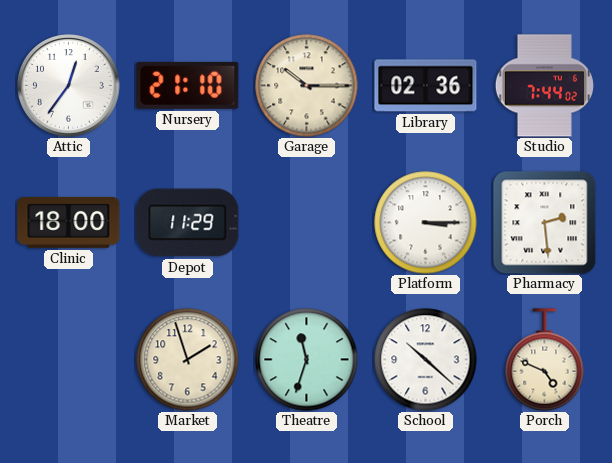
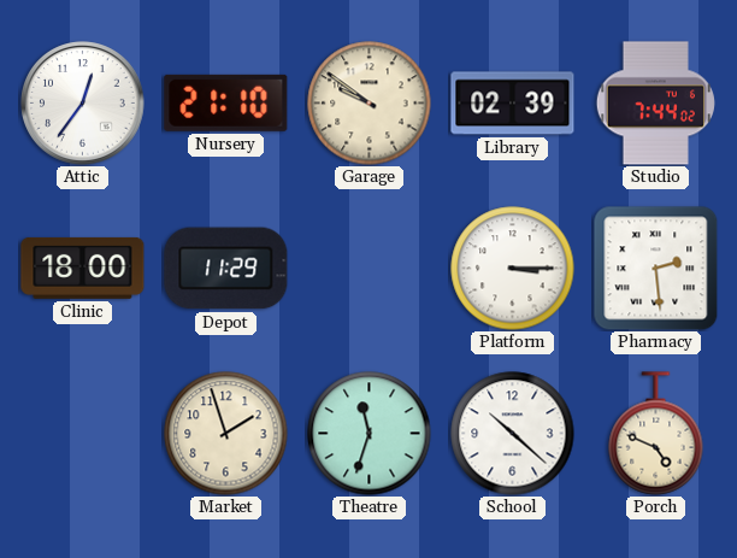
Garage: 10:15 -> 9:51 (370, 104)
Library: 02:36 -> 02:39 (513, 104)
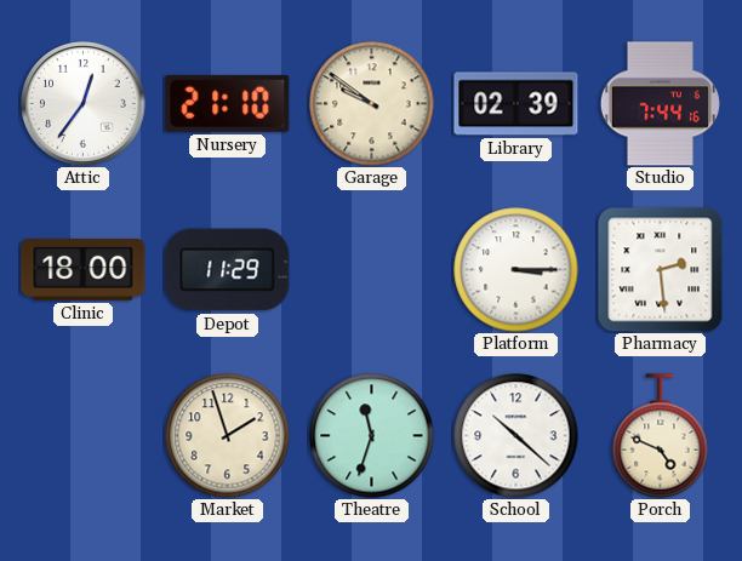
Studio: 7:44:02 -> 7:44:16 (660, 104)
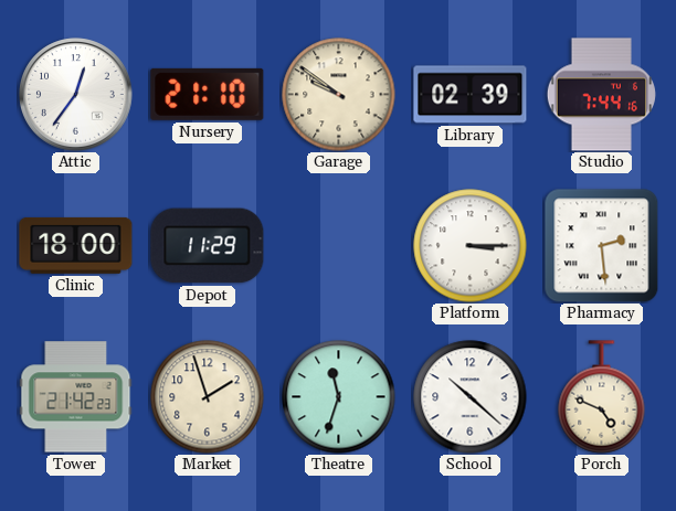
Tower: none -> 21:42 (76, 397)
